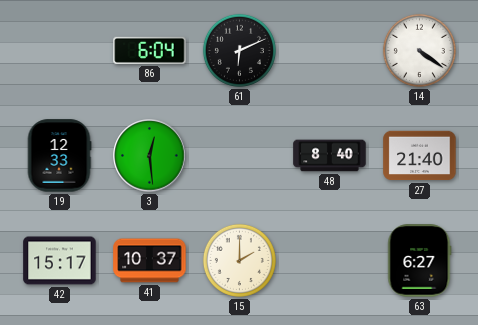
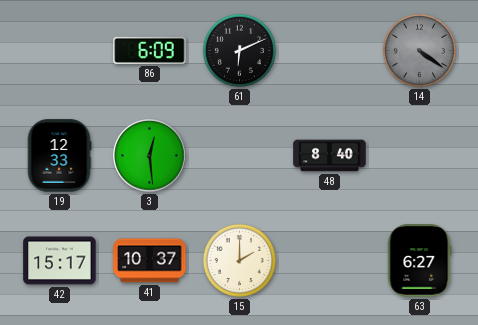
86: 6:04 -> 6:09 (150, 50)
14 dial: white -> grey (419, 50)
27: 21:40 -> none (420, 156)
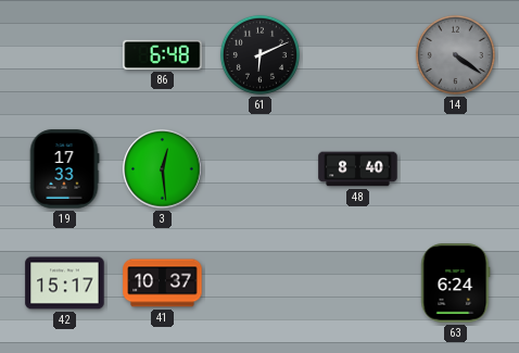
86: 6:09 -> 6:48 (163, 54)
19: 12:33 -> 17:33 (64, 169)
15: 2:00 -> none (239, 260)
63: 6:27 -> 6:24 (456, 283)
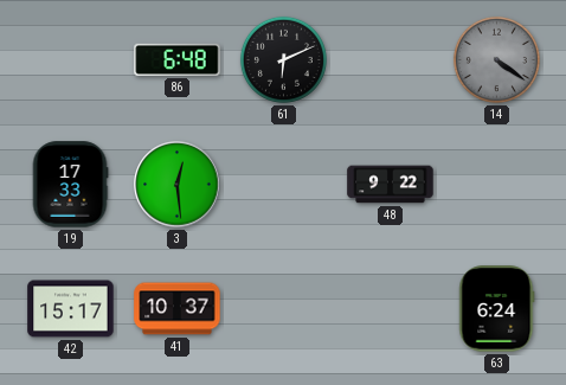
48: 8:40 -> 9:22 (391, 185)
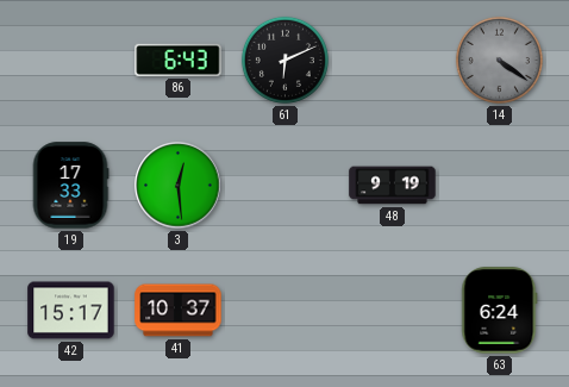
86: 6:48 -> 6:43 (179, 60)
48: 9:22 -> 9:19 (393, 186)
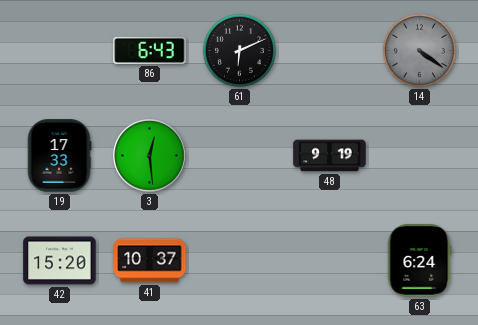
42: 15:17 -> 15:20 (60, 261)
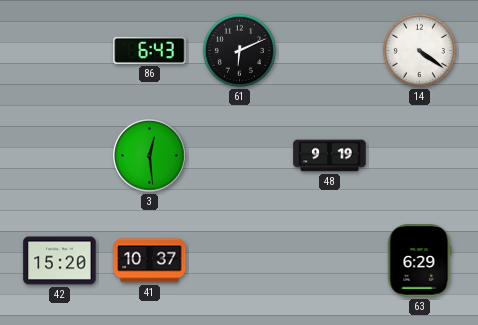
14 dial: grey -> white (419, 50)
19: 17:33 -> none (59, 156)
63: 6:24 -> 6:29 (420, 261)
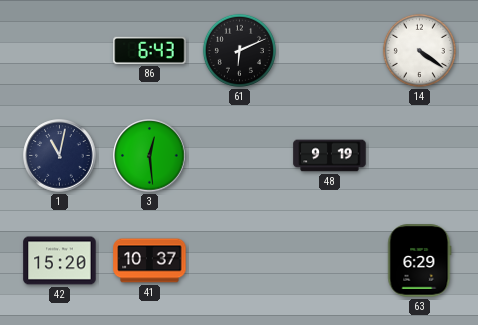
1: none -> 11:02 (60, 156)
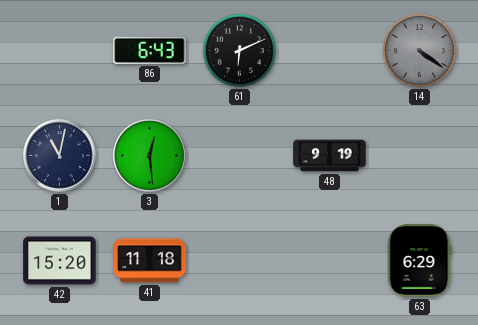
14 dial: white -> grey (419, 50)
41: 10:37 -> 11:18 (150, 261)
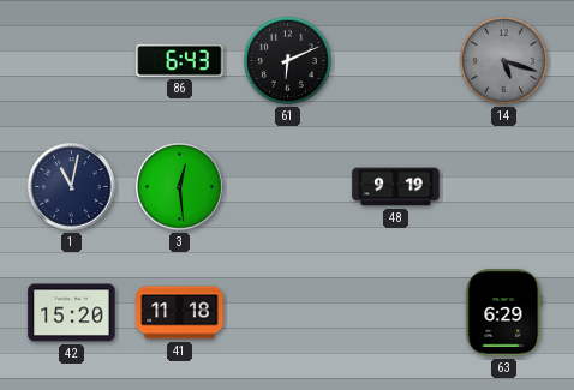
14: 4:21 -> 5:18 (503, 60)
